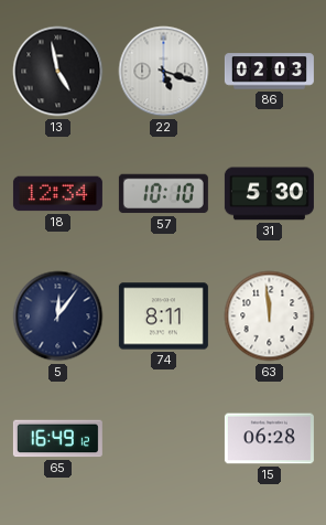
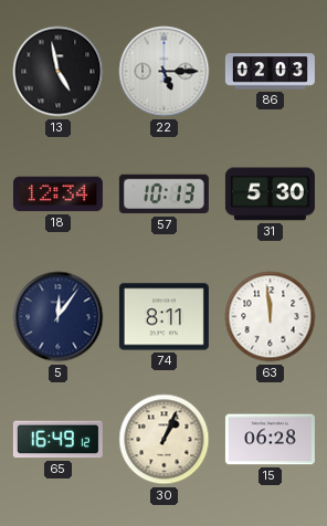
22: 5:18 -> 5:15 (165, 72)
57: 10:10 -> 10:13 (163, 194)
30: none -> 1:04 (165, 440)
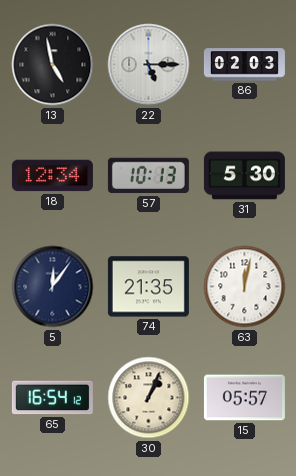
74: 8:11 -> 21:35 (148, 287)
63: 11:59 -> 12:02 (245, 287)
65: 16:49 -> 16:54 (52, 398)
15: 06:28 -> 05:57 (244, 398)
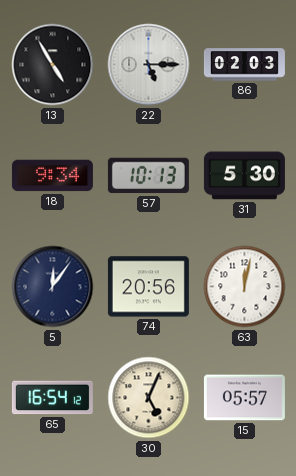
13: 4:58 -> 4:55 (53, 65)
18: 12:34 -> 9:34 (52, 176)
74: 21:35 -> 20:56 (148, 287)
30: 1:04 -> 5:04 (149, 398)
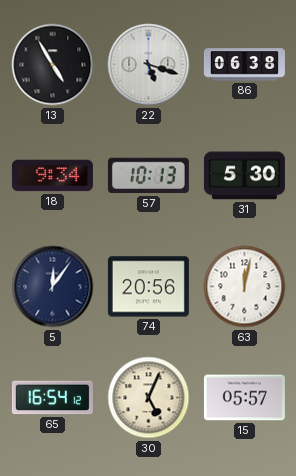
22: 5:15 -> 5:18 (149, 65)
86: 02:03 -> 06:38 (244, 65)
